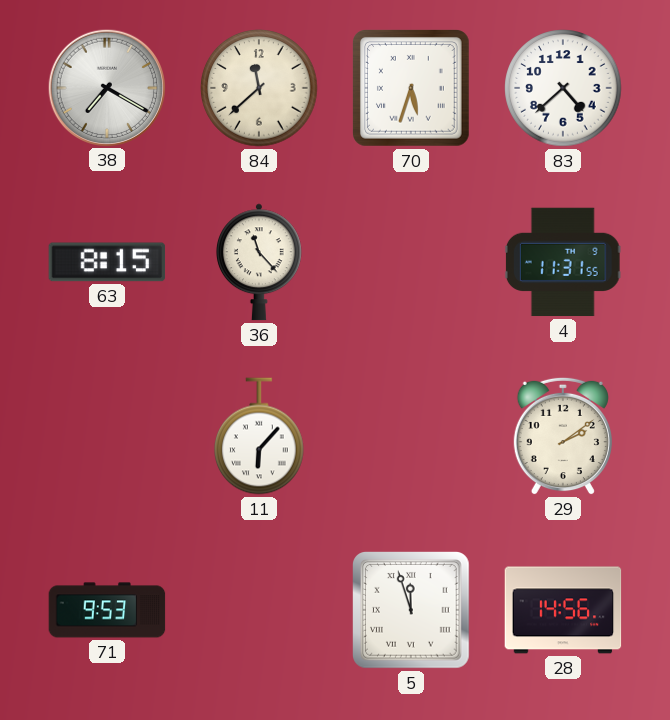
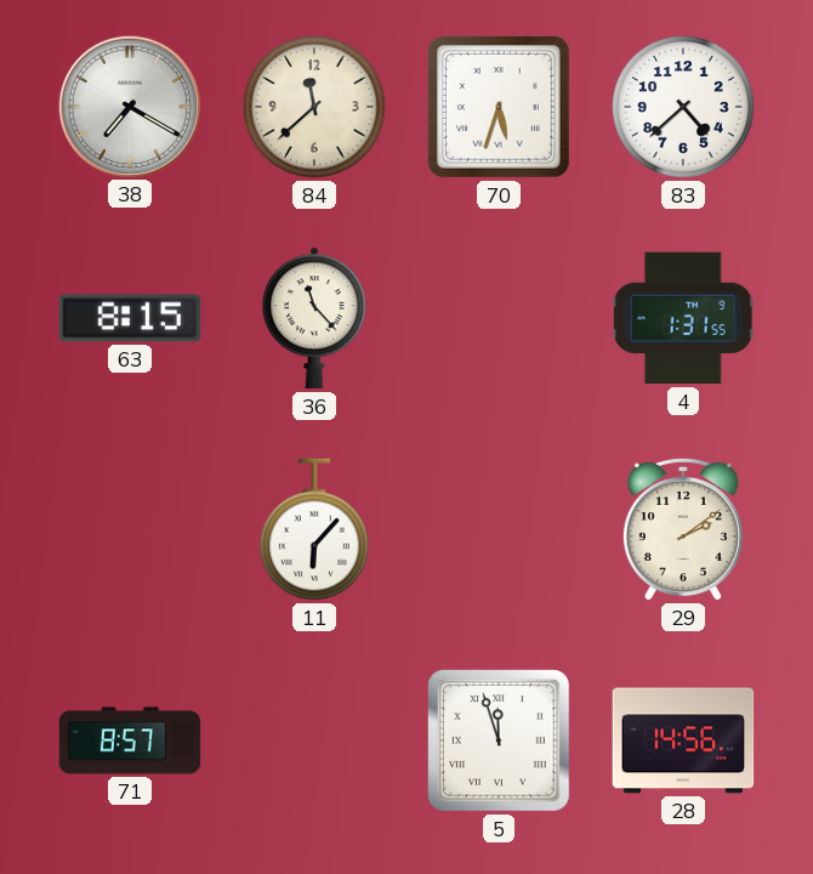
4: 11:31 -> 1:31 (683, 318)
71: 9:53 -> 8:57 (130, 740)
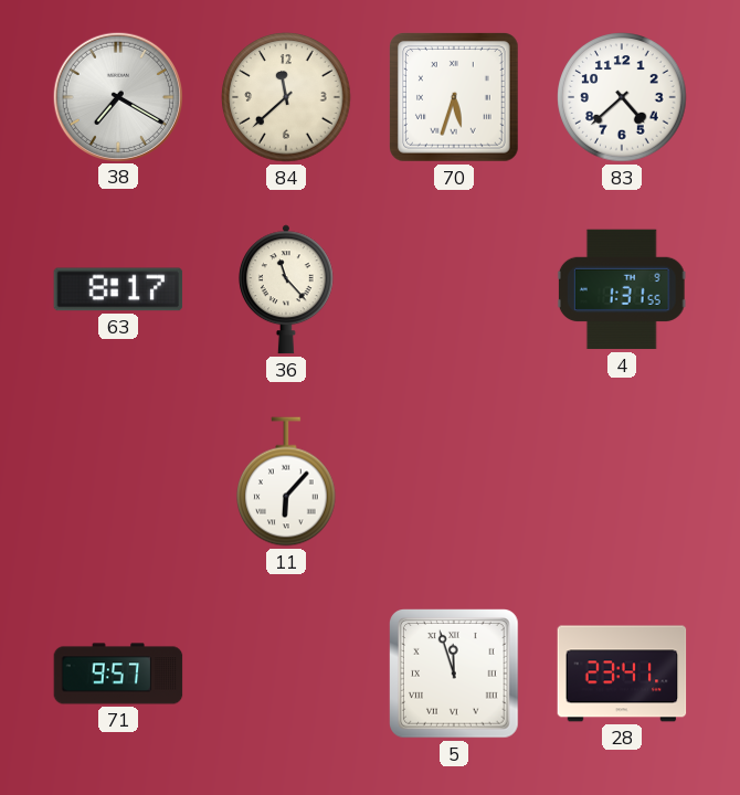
63: 8:15 -> 8:17 (118, 289)
29: 2:09 -> none (683, 529)
71: 8:57 -> 9:57 (118, 674)
28: 14:56 -> 23:41 (622, 674)
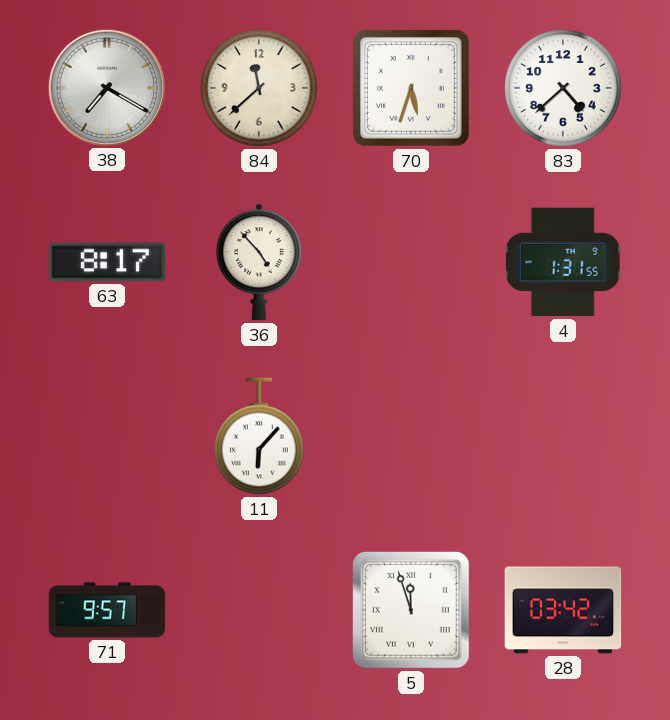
36: 11:23 -> 4:53 (259, 262)
28: 23:41 -> 03:42 (563, 610)
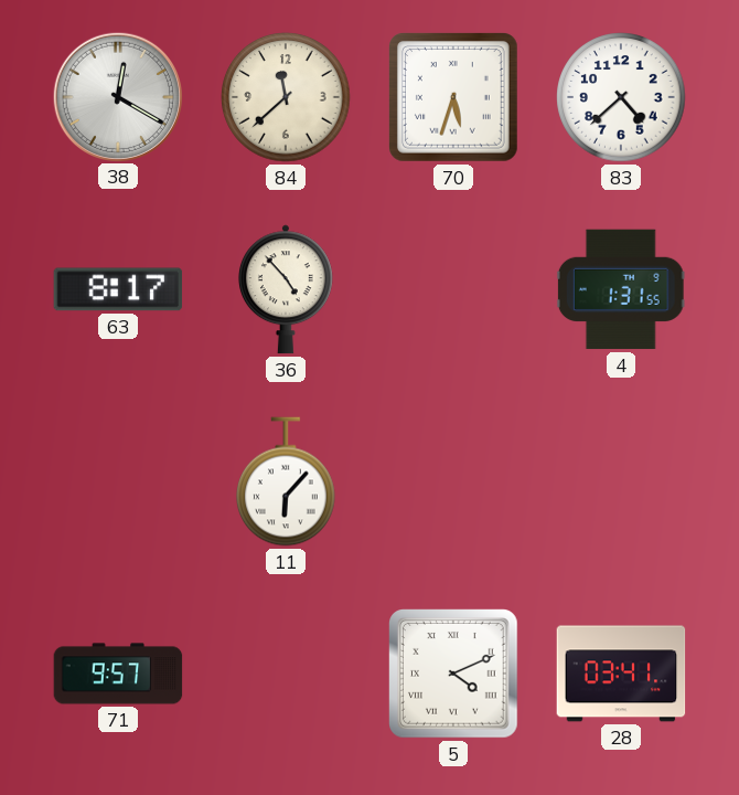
38: 7:20 -> 12:20 (117, 96)
5: 11:57 -> 4:11 (454, 675)
28: 03:42 -> 03:41 (621, 674)
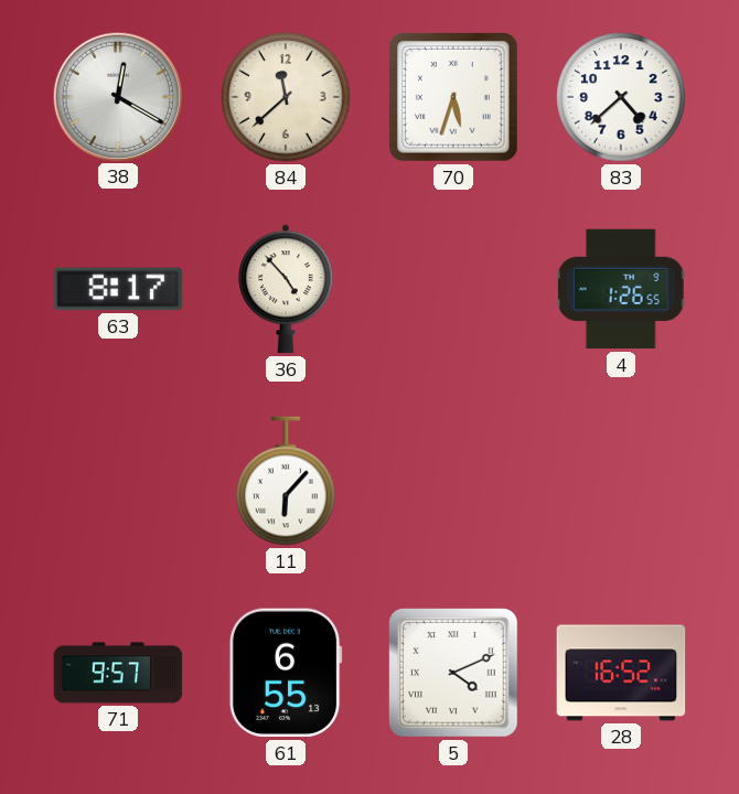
4: 1:31 -> 1:26 (621, 289)
61: none -> 6:55 (286, 673)
28: 03:41 -> 16:52 (621, 673)
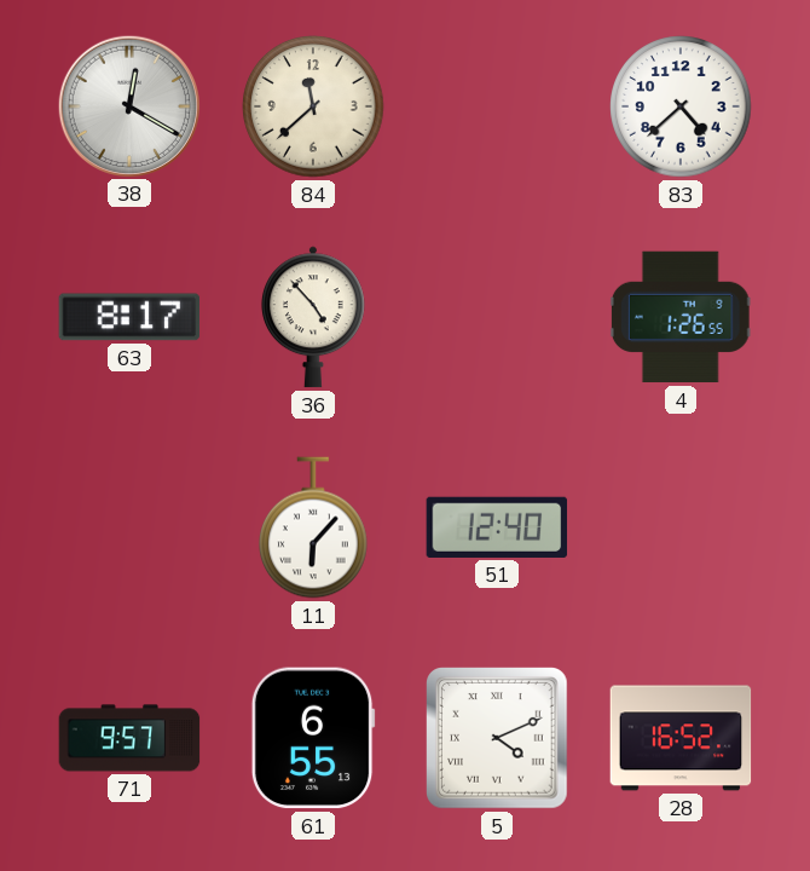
70: 5:33 -> none (454, 98)
51: none -> 12:40 (497, 527)
